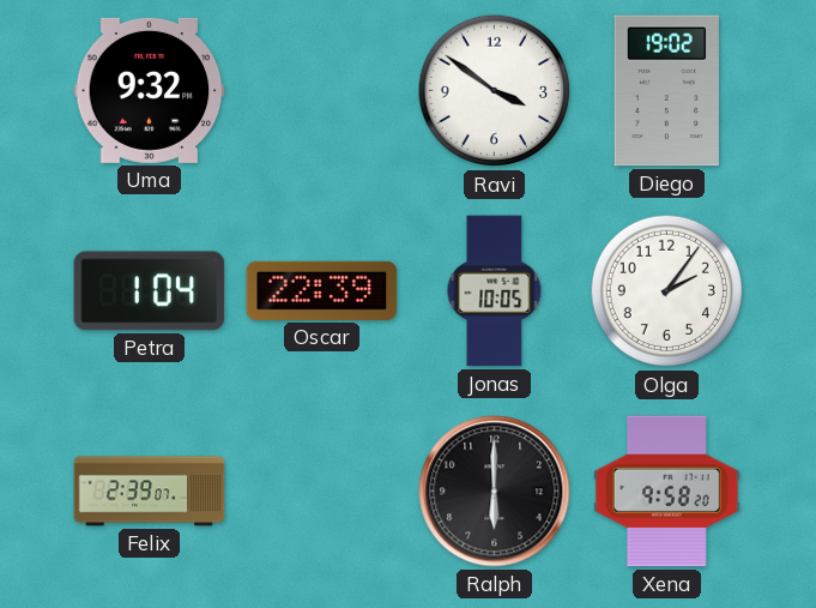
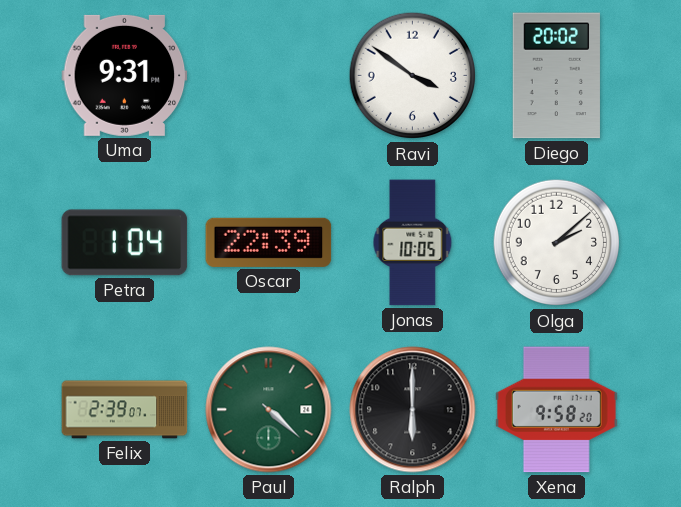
Uma: 9:32 -> 9:31 (125, 75)
Diego: 19:02 -> 20:02 (556, 76)
Olga: 2:06 -> 2:08 (557, 243)
Paul: none -> 4:22 (269, 410)
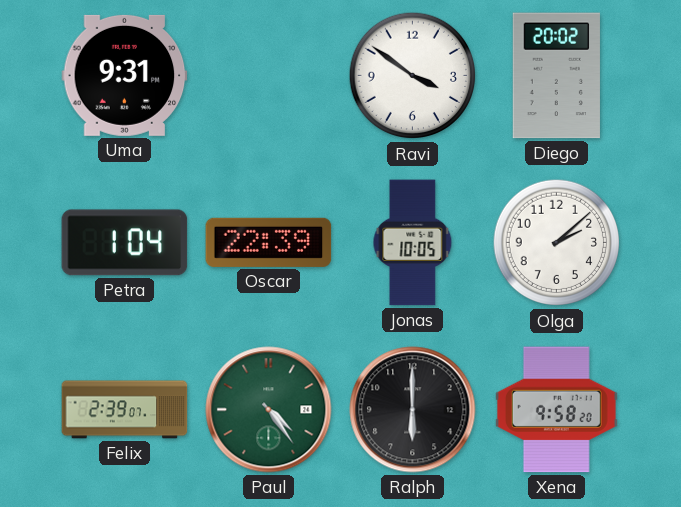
Paul: 4:22 -> 4:24 (269, 410)
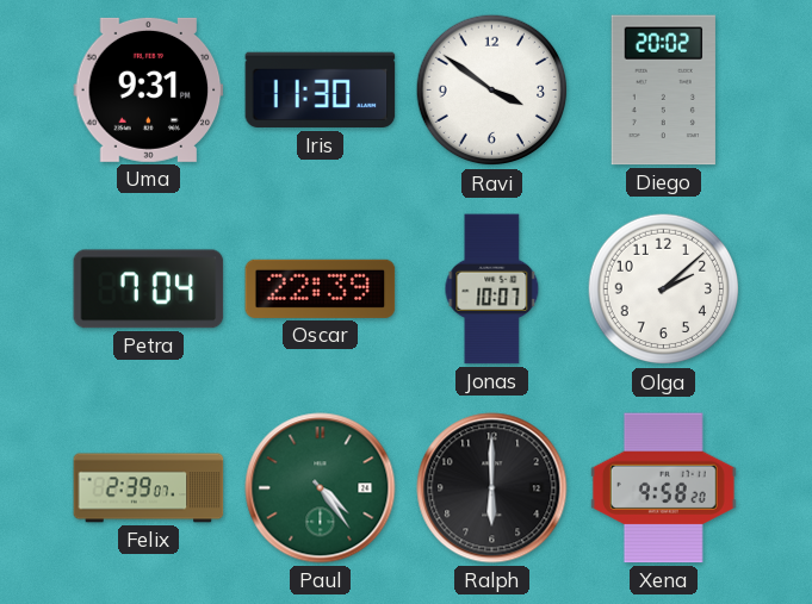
Iris: none -> 11:30 (321, 91)
Petra: 1:04 -> 7:04 (149, 289)
Jonas: 10:05 -> 10:07 (492, 289)
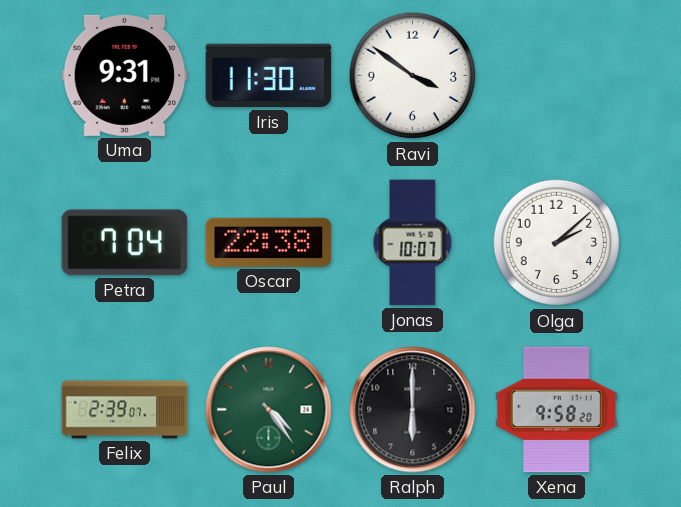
Diego: 20:02 -> none (663, 91)
Oscar: 22:39 -> 22:38 (269, 242)
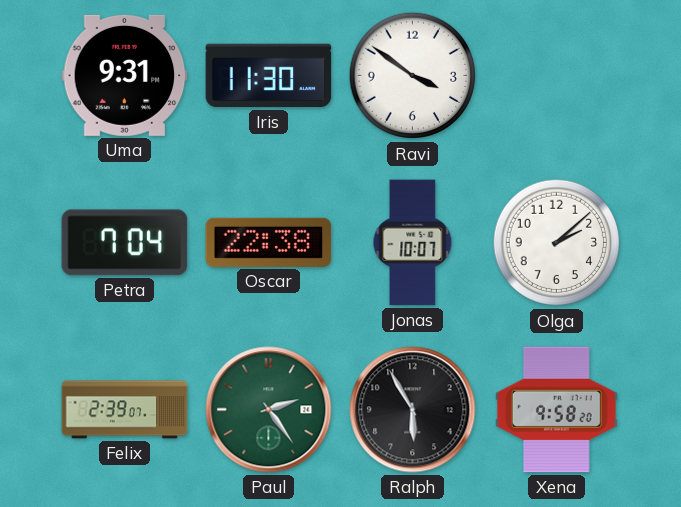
Paul: 4:24 -> 2:24 (269, 410)
Ralph: 6:00 -> 5:55 (413, 410)
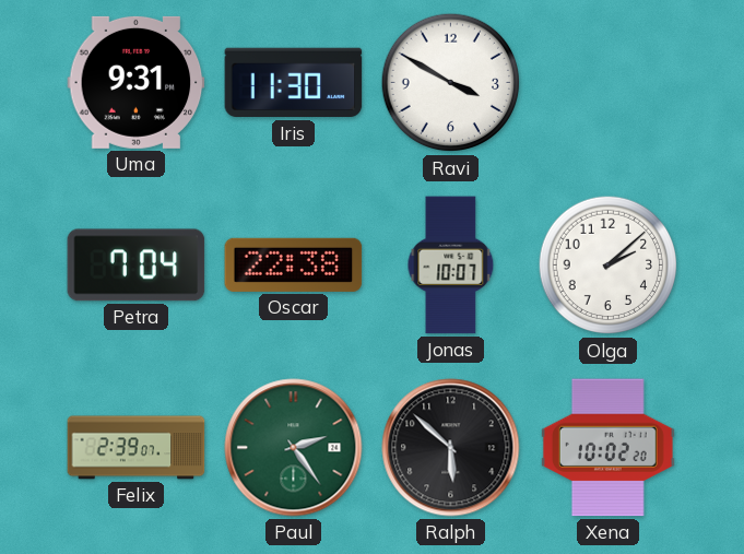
Ravi: 3:51 -> 3:50 (451, 83)
Ralph: 5:55 -> 5:52 (451, 448)
Xena: 9:58 -> 10:02 (607, 448)
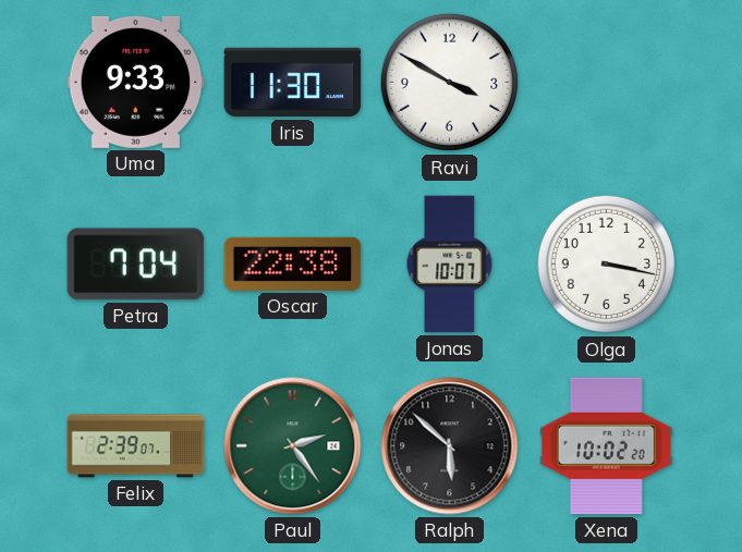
Uma: 9:31 -> 9:33 (136, 82)
Olga: 2:08 -> 3:17 (607, 265)
